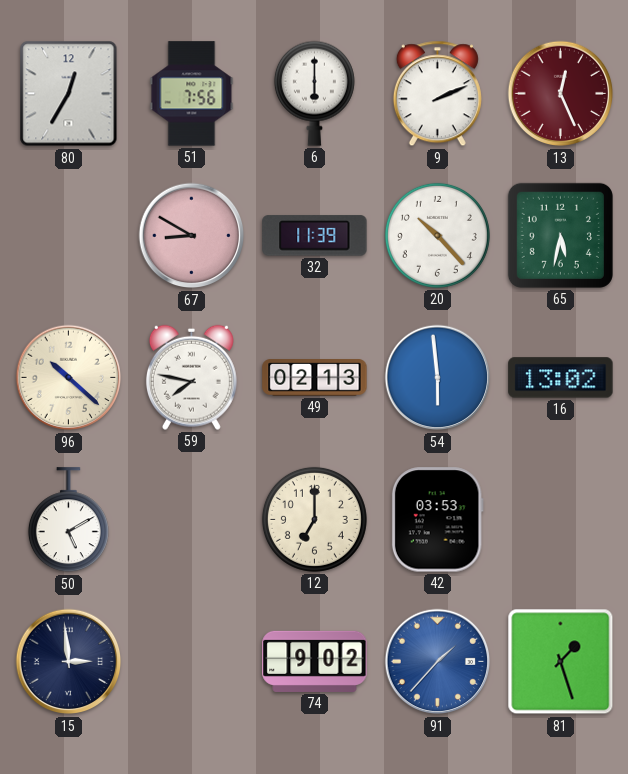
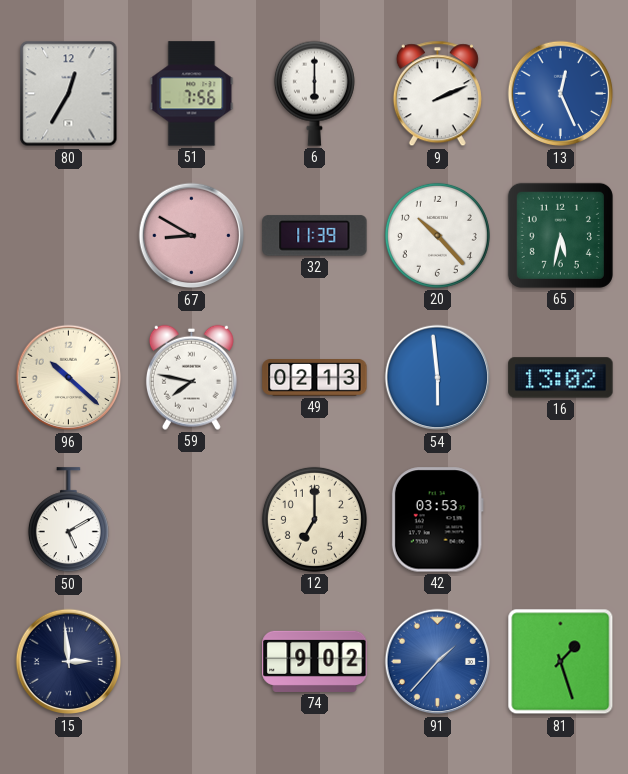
13 dial: burgundy -> blue (561, 94)
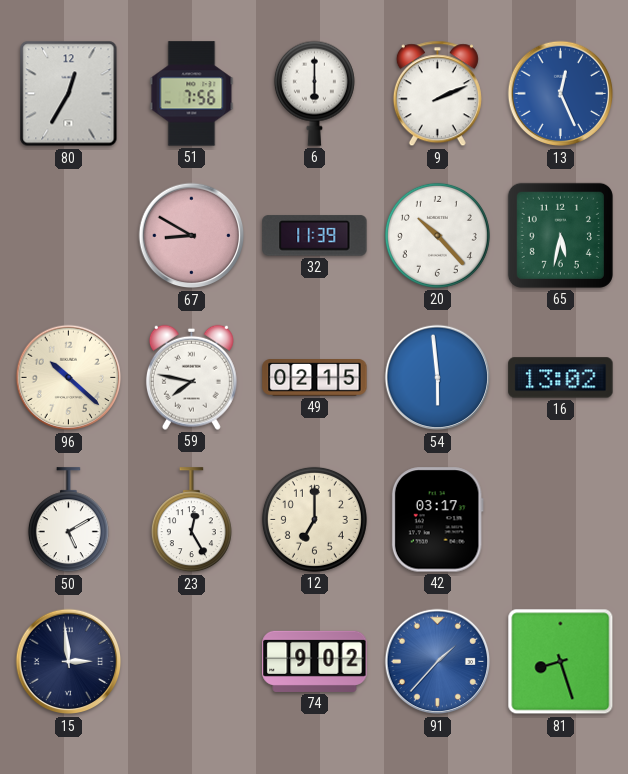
49: 02:13 -> 02:15 (315, 378)
23: none -> 12:25 (191, 520)
42: 03:53 -> 03:17 (437, 520)
81: 1:27 -> 8:27 (561, 662)
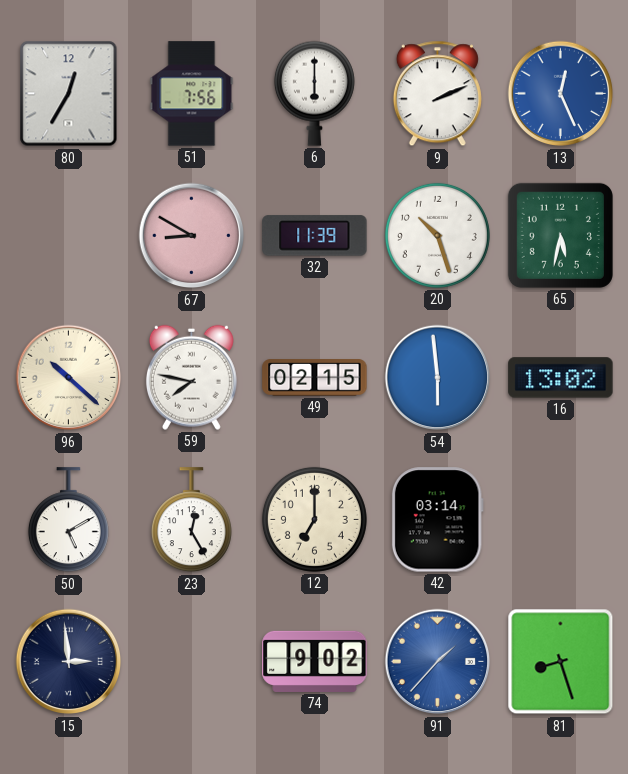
20: 10:23 -> 10:27 (437, 235)
42: 03:17 -> 03:14 (437, 520)
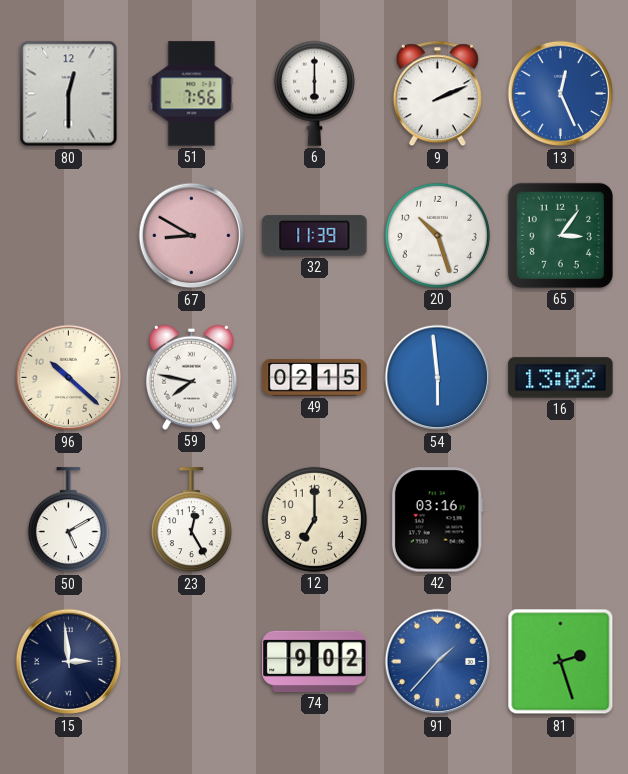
80: 12:35 -> 12:30 (69, 94)
65: 5:32 -> 3:06 (560, 235)
42: 03:14 -> 03:16 (437, 520)
81: 8:27 -> 2:27 (561, 662)
